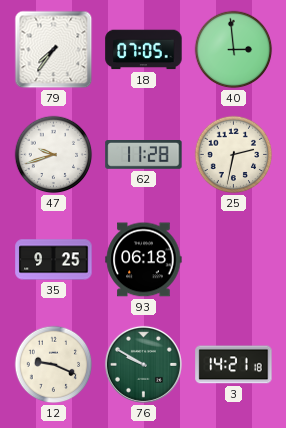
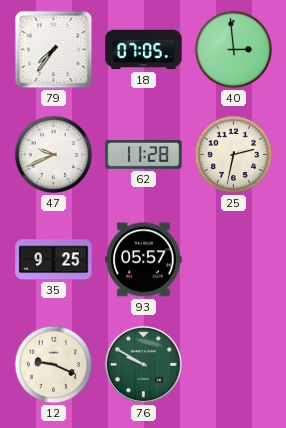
47: 9:42 -> 9:41 (54, 155)
93: 06:18 -> 05:57 (144, 260)
3: 14:21 -> none (234, 365)
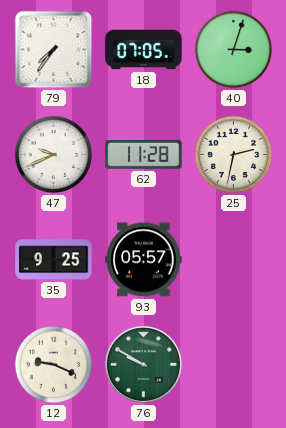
40: 2:59 -> 3:03 (234, 50)
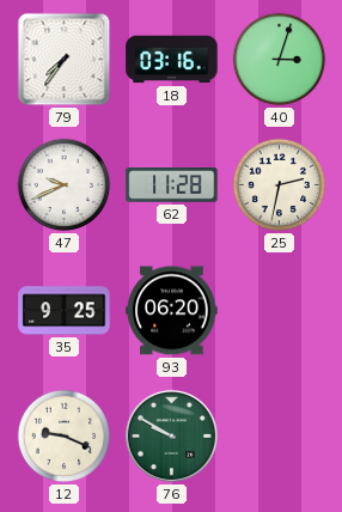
18: 07:05 -> 03:16 (172, 60)
93: 05:57 -> 06:20 (172, 311)
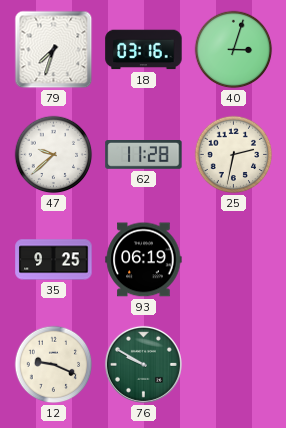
79: 7:36 -> 7:33 (54, 50)
47: 9:41 -> 9:38 (54, 155)
93: 06:20 -> 06:19 (144, 260)
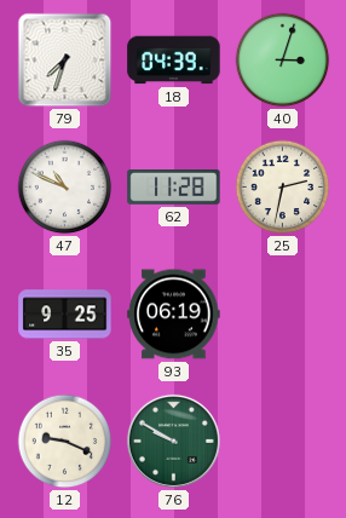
18: 03:16 -> 04:39 (174, 61)
47: 9:38 -> 10:49 (65, 188)
